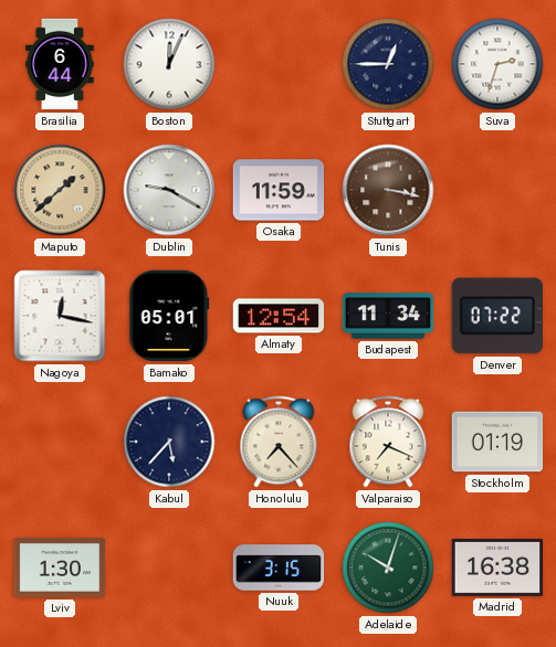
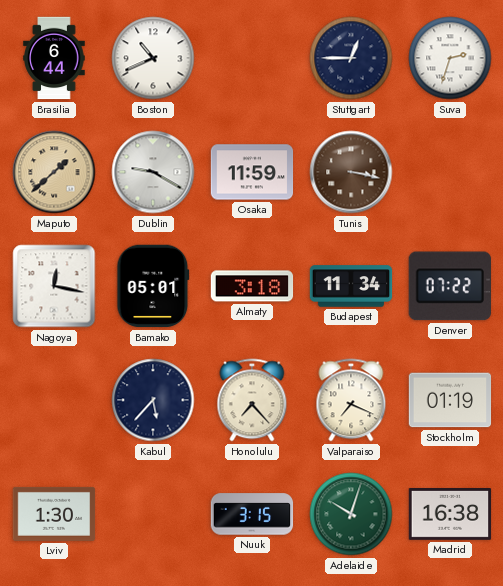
Boston: 12:04 -> 10:41 (153, 58)
Almaty: 12:54 -> 3:18 (252, 286)
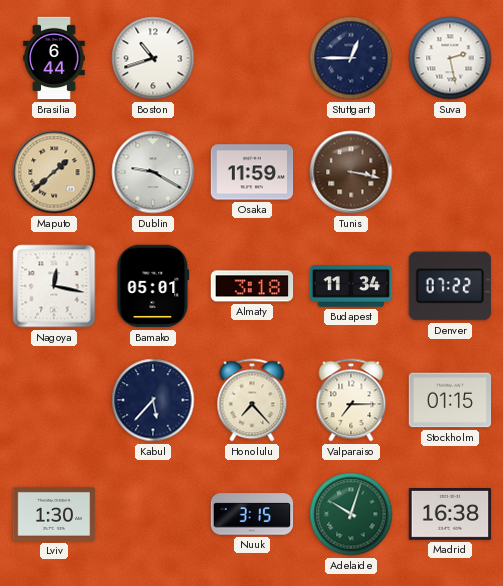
Boston: 10:41 -> 10:42 (153, 58)
Suva: 2:33 -> 2:28 (450, 58)
Valparaiso: 7:19 -> 7:15 (351, 400)
Stockholm: 01:19 -> 01:15 (450, 400)
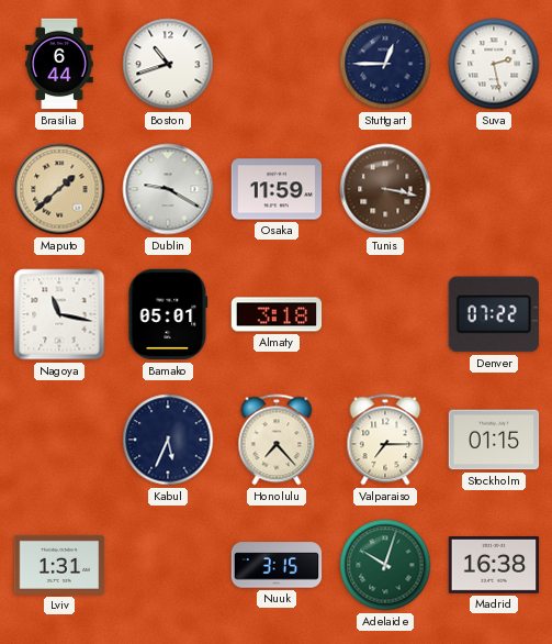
Nagoya: 12:17 -> 11:17 (59, 314)
Budapest: 11:34 -> none (351, 286)
Kabul: 5:37 -> 5:34 (168, 440)
Lviv: 1:30 -> 1:31 (59, 565)
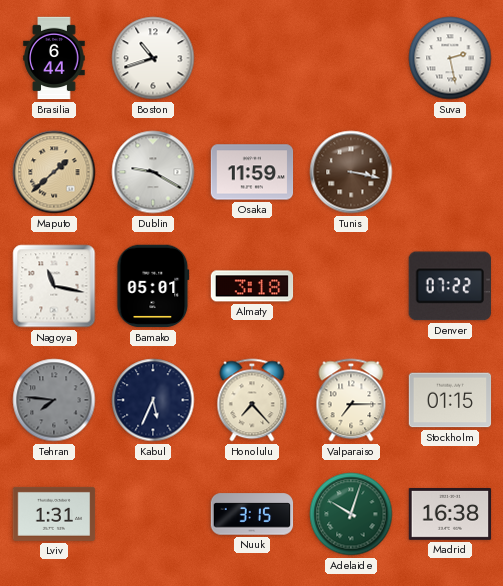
Stuttgart: 12:45 -> none (385, 64)
Tehran: none -> 7:46 (54, 400)
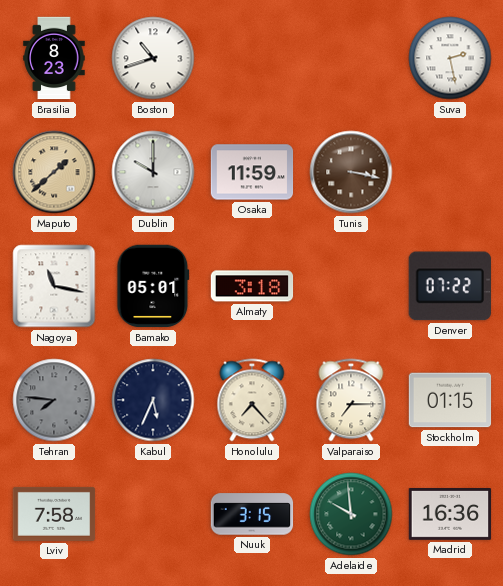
Brasilia: 6:44 -> 8:23 (54, 58)
Dublin: 9:20 -> 10:00 (153, 172)
Lviv: 1:31 -> 7:58 (54, 514)
Adelaide: 10:03 -> 9:59 (351, 514)
Madrid: 16:38 -> 16:36 (450, 515)
